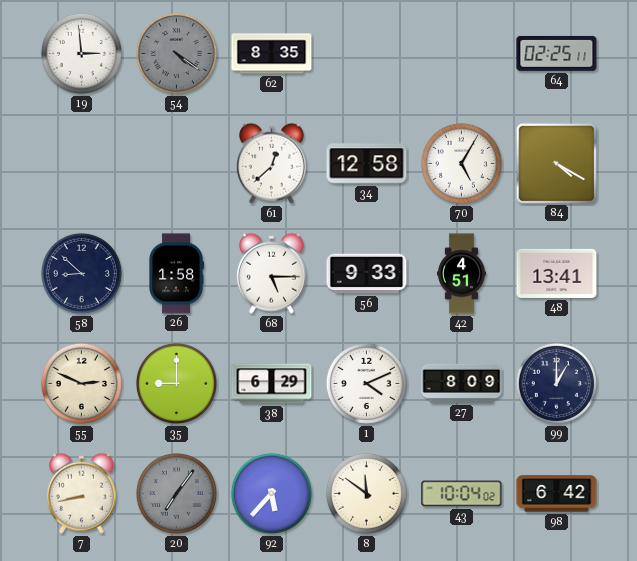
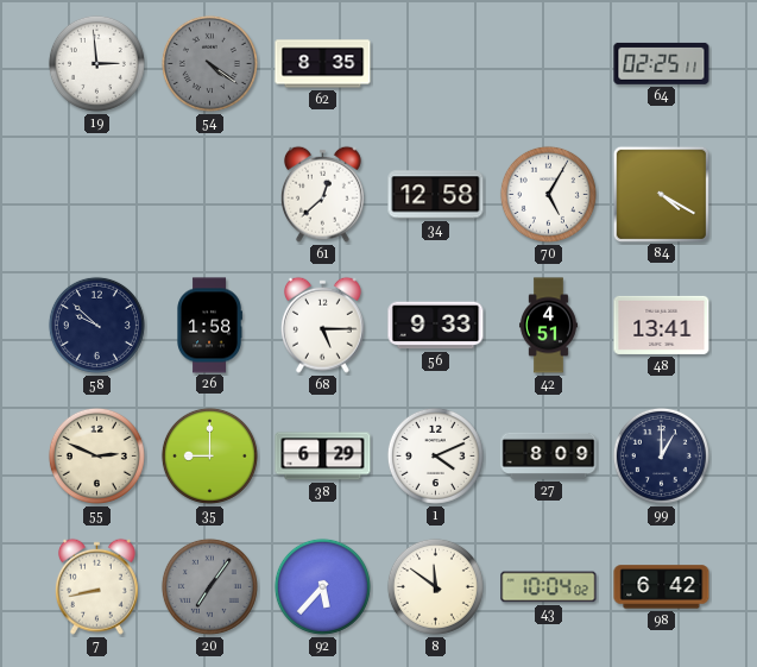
58: 8:52 -> 9:52 (96, 325)
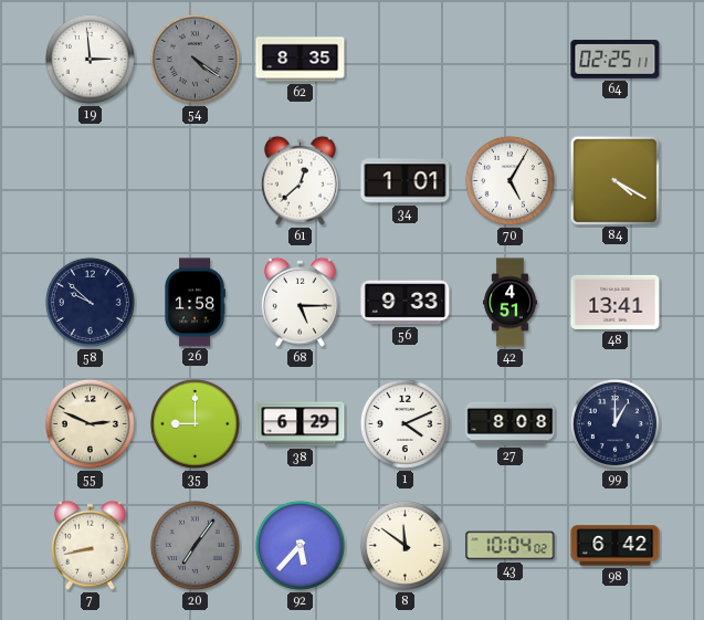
34: 12:58 -> 1:01 (406, 181)
27: 8:09 -> 8:08 (511, 423)
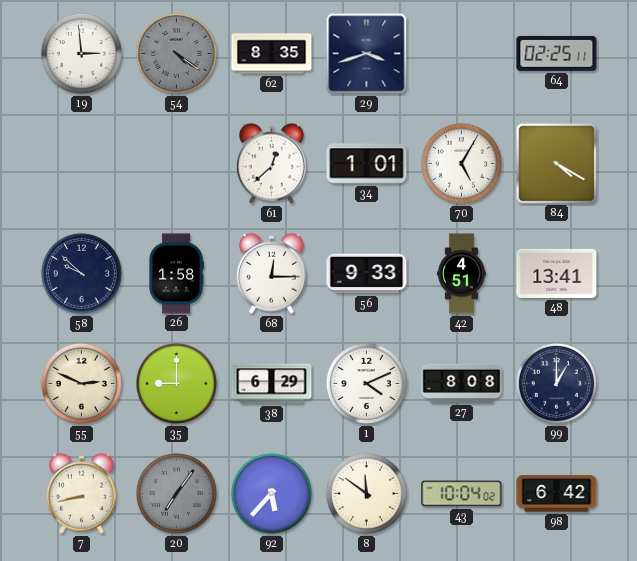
29: none -> 3:42 (367, 54)
68: 5:15 -> 12:15 (271, 273)
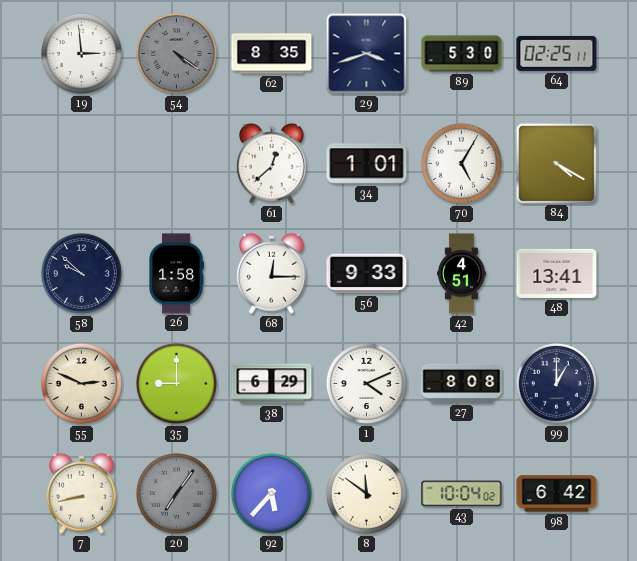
89: none -> 5:30 (462, 54)
